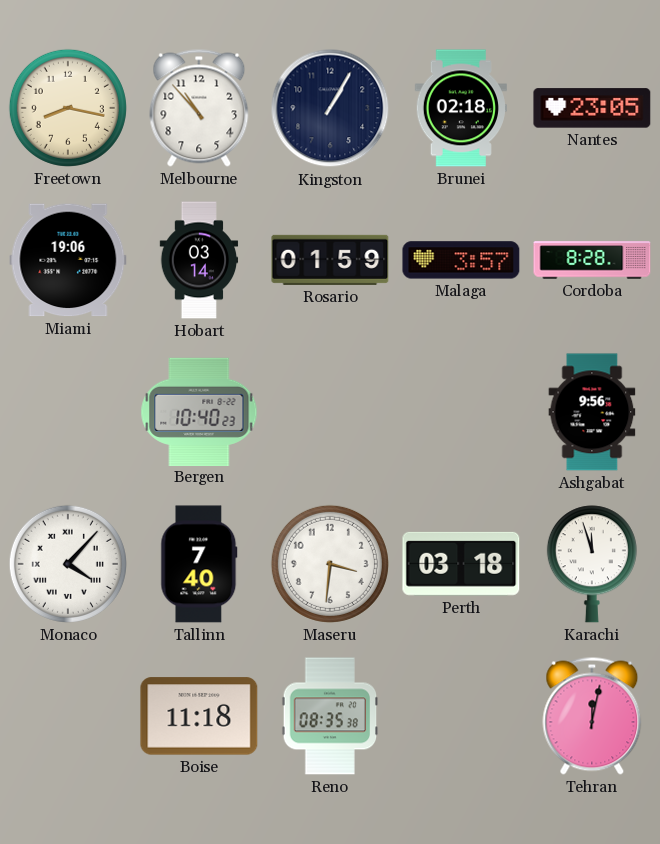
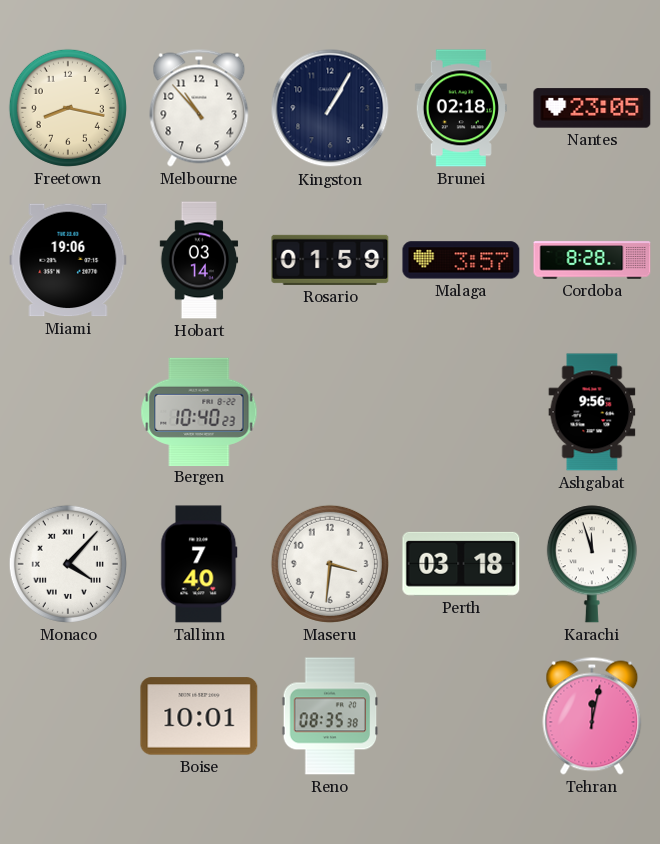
Boise: 11:18 -> 10:01 (199, 716)
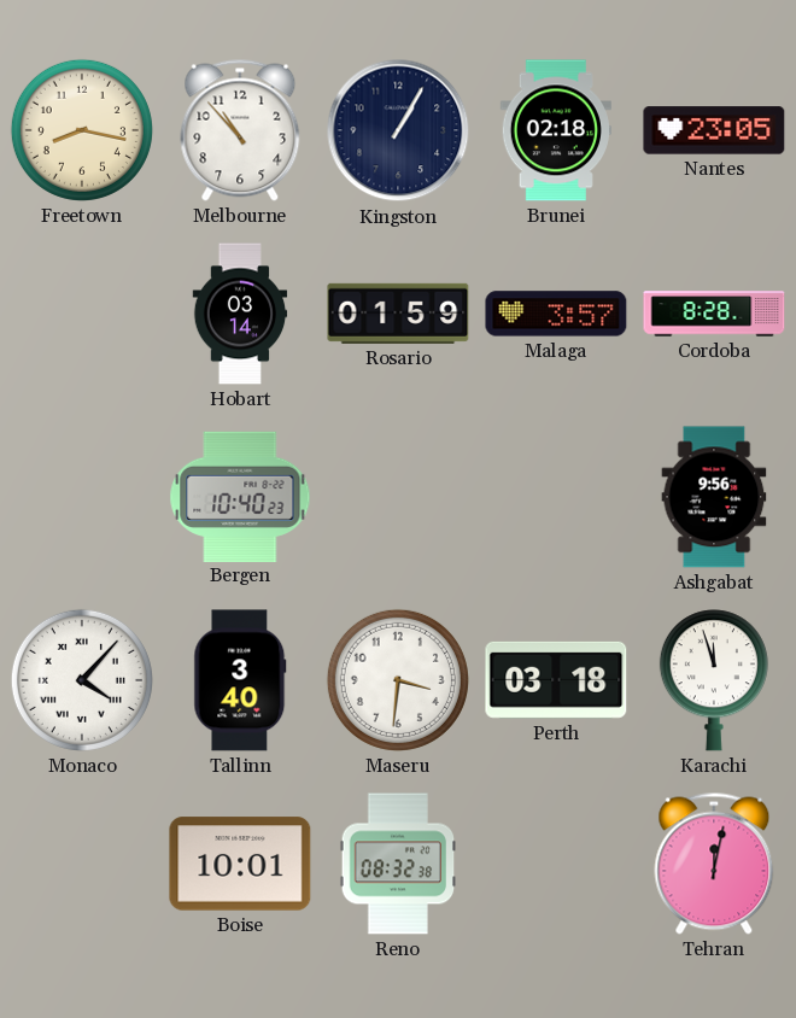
Miami: 19:06 -> none (68, 260)
Tallinn: 7:40 -> 3:40 (240, 680)
Reno: 08:35 -> 08:32 (398, 864)
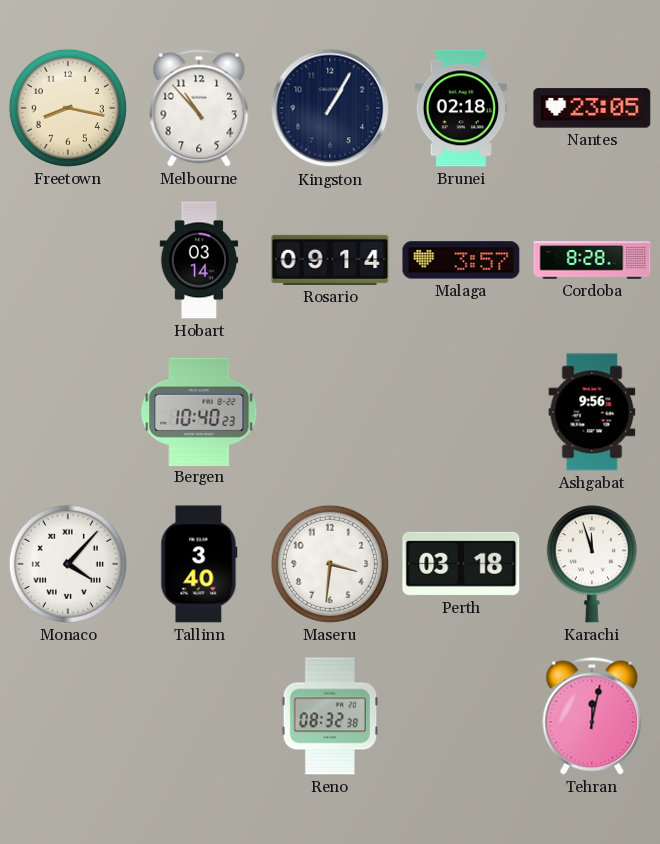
Rosario: 01:59 -> 09:14 (330, 260)
Boise: 10:01 -> none (240, 864)
